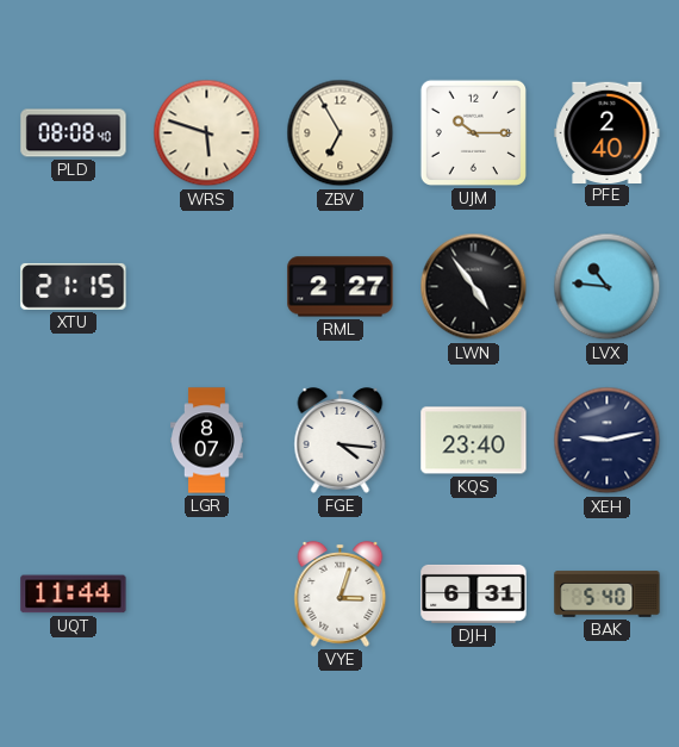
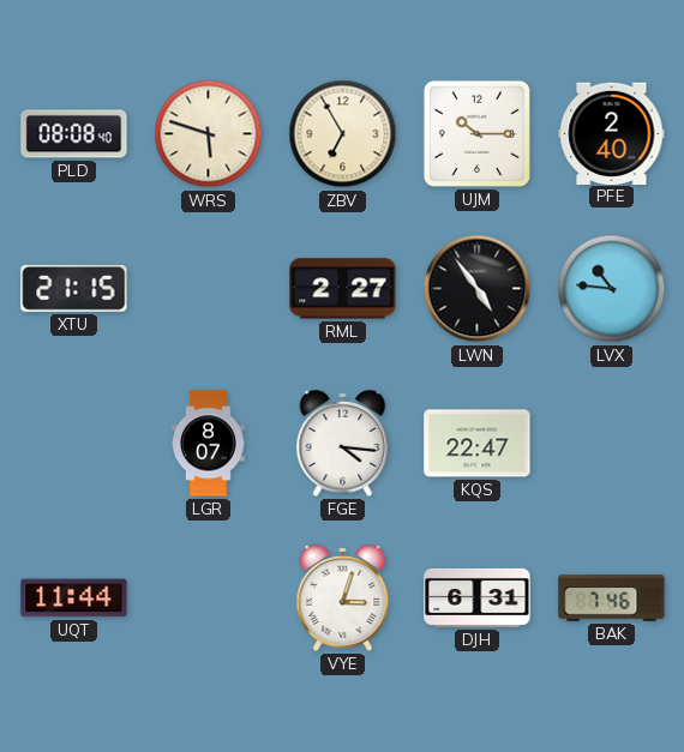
KQS: 23:40 -> 22:47 (478, 444)
XEH: 9:13 -> none (608, 441)
BAK: 5:40 -> 7:46 (612, 598)
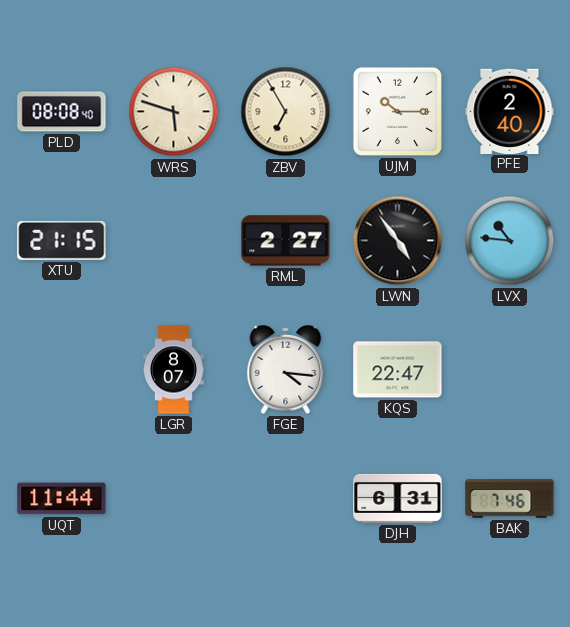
VYE: 3:03 -> none (343, 598)
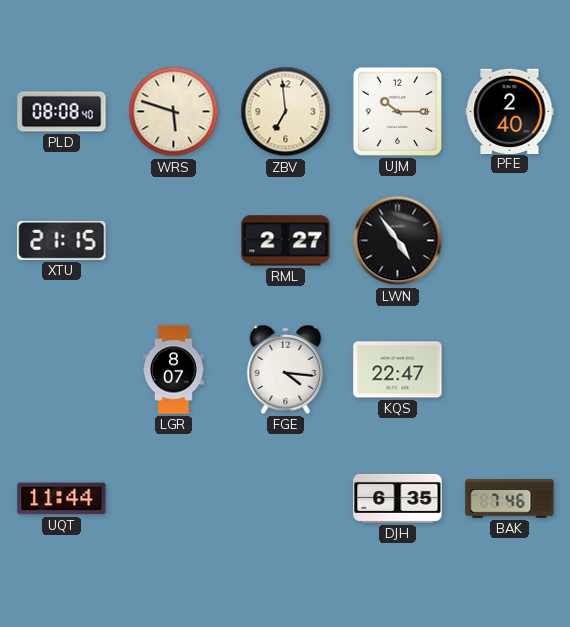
ZBV: 6:55 -> 6:59 (286, 112)
LVX: 10:46 -> none (510, 241)
DJH: 6:31 -> 6:35 (398, 498)
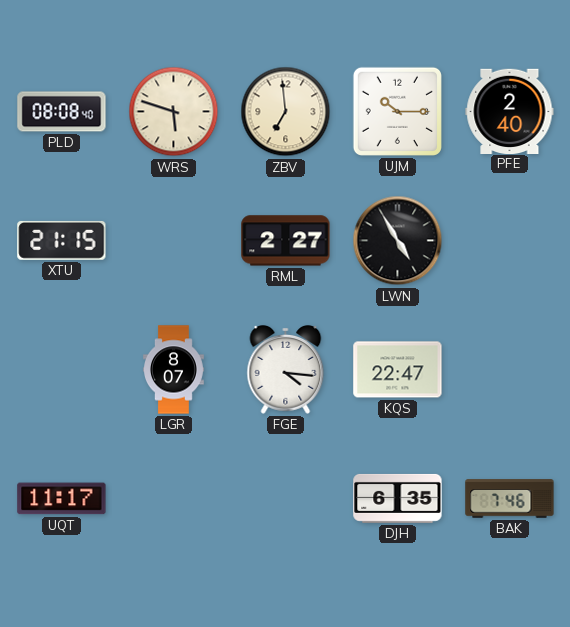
LWN: 4:54 -> 4:55 (398, 241)
UQT: 11:44 -> 11:17 (62, 499)
